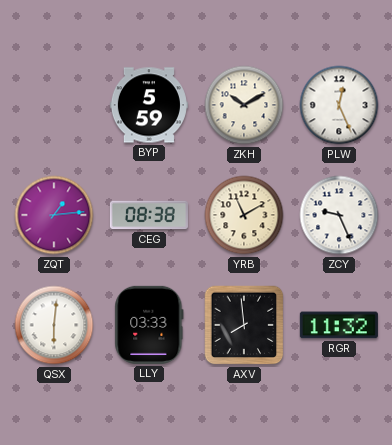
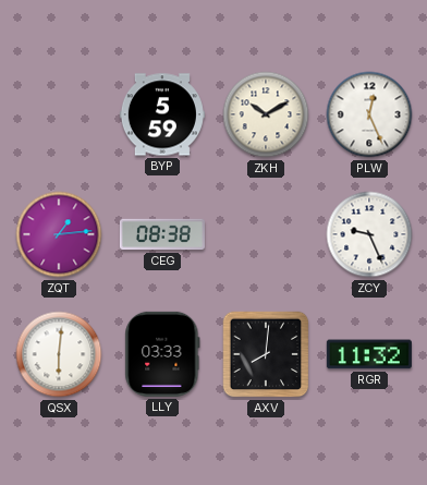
YRB: 11:10 -> none (244, 215)
AXV: 7:59 -> 8:01 (266, 354)
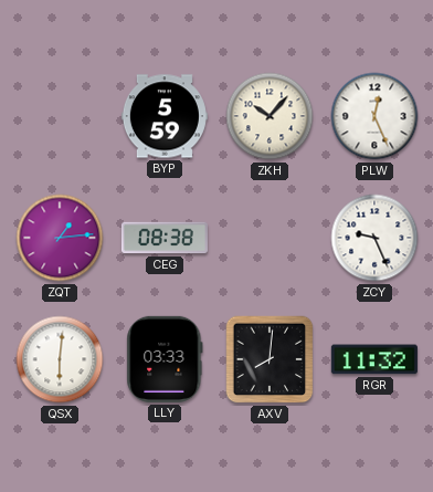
ZKH: 10:10 -> 10:07 (270, 116)
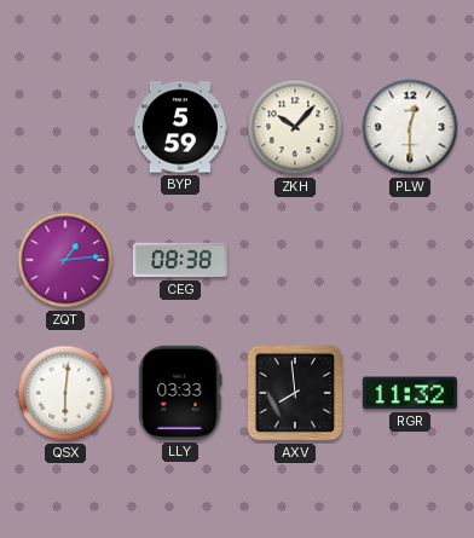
PLW: 12:26 -> 12:30 (410, 127)
ZCY: 9:26 -> none (374, 238)
AXV: 8:01 -> 7:59 (295, 393)
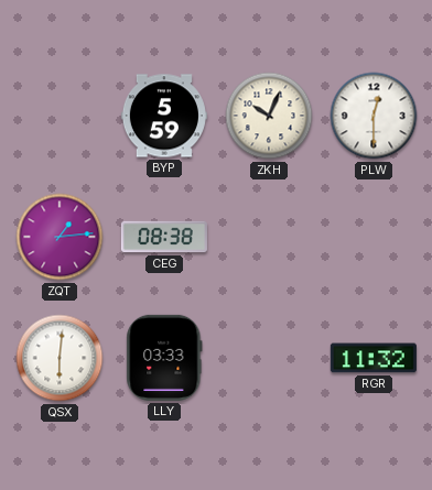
ZKH: 10:07 -> 10:04 (269, 116)
AXV: 7:59 -> none (295, 393)
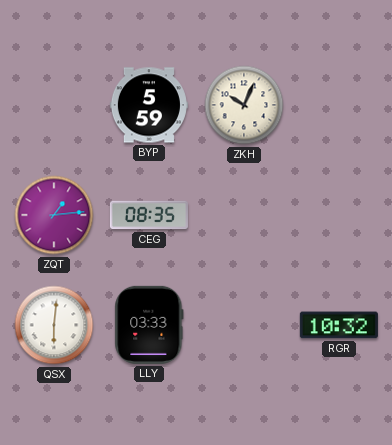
PLW: 12:30 -> none (374, 116)
CEG: 08:38 -> 08:35 (149, 215)
RGR: 11:32 -> 10:32 (339, 325)
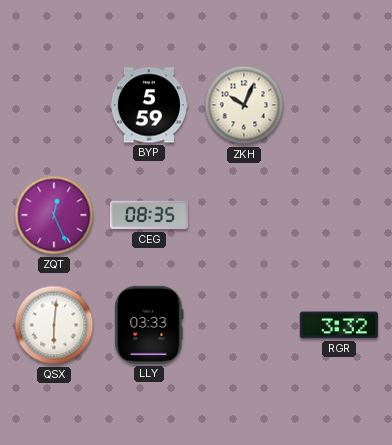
ZQT: 1:14 -> 12:26 (54, 215)
RGR: 10:32 -> 3:32 (339, 325)
